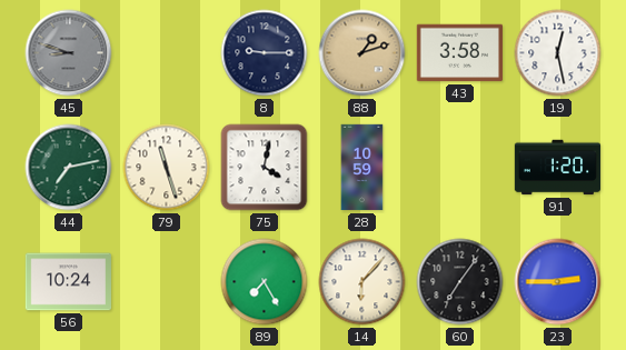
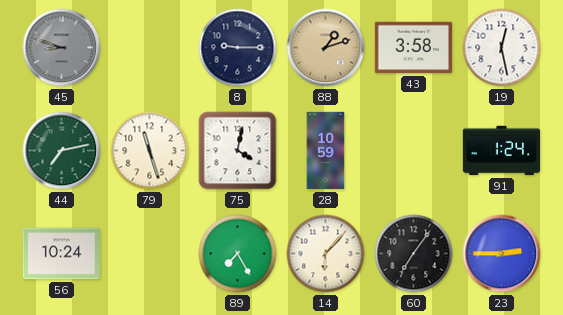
91: 1:20 -> 1:24 (502, 151)
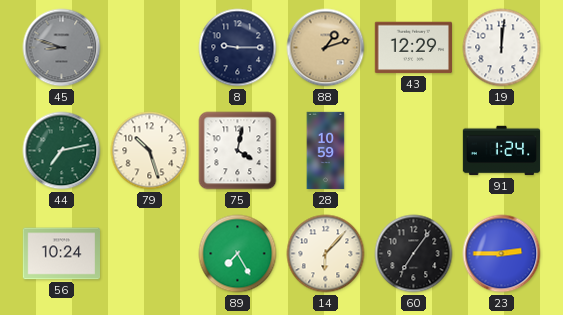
43: 3:58 -> 12:29 (413, 48)
19: 12:28 -> 12:01 (502, 48)
79: 11:27 -> 10:27 (150, 151)
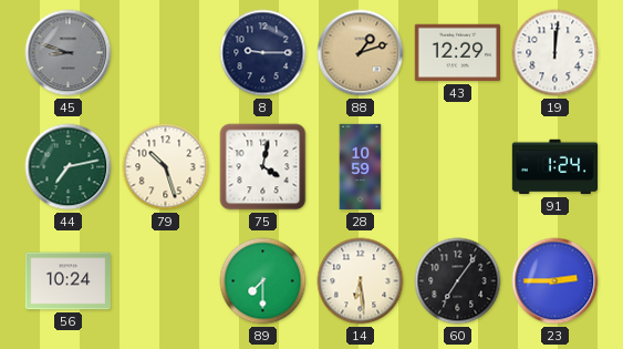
89: 7:25 -> 7:30 (263, 281)
14: 6:07 -> 6:29 (361, 281)
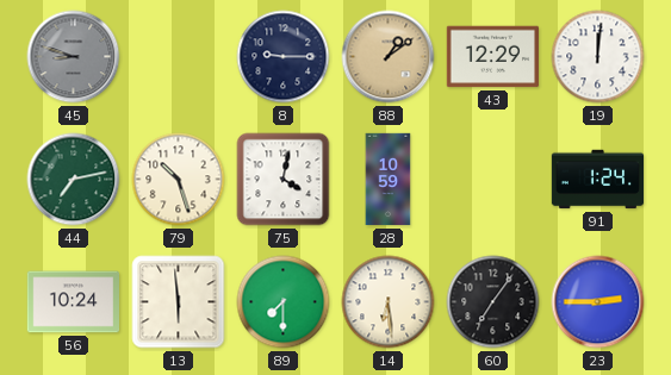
88: 1:12 -> 1:09 (389, 57)
13: none -> 5:59 (179, 302)
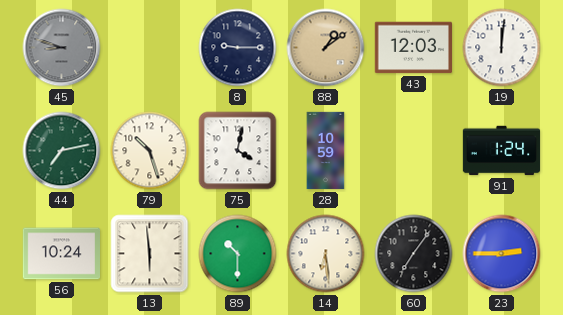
43: 12:29 -> 12:03 (413, 48)
89: 7:30 -> 10:30 (238, 254)
